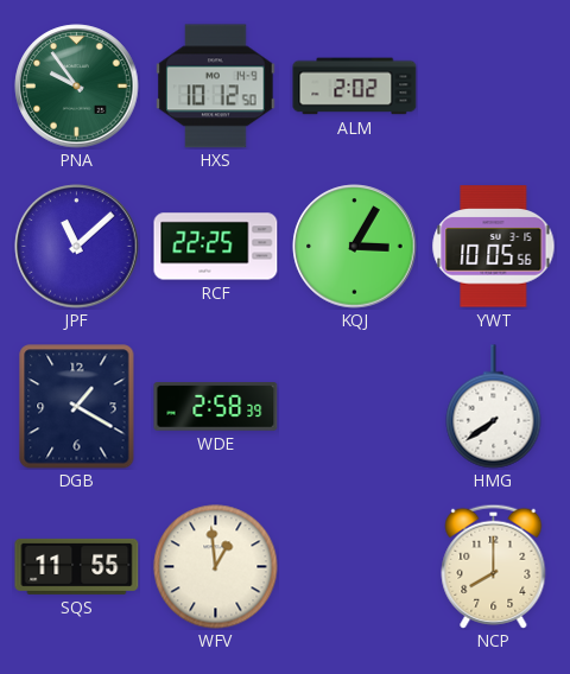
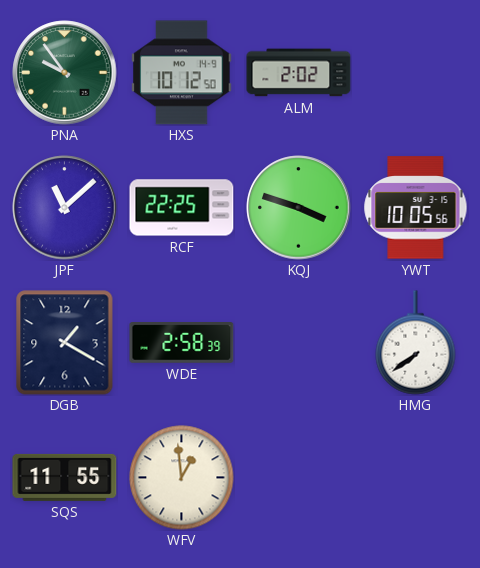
KQJ: 3:05 -> 3:48 (299, 208)
NCP: 8:00 -> none (494, 566)
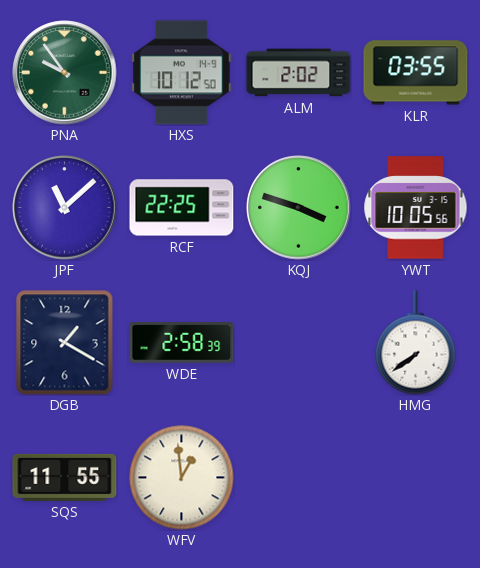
KLR: none -> 03:55 (416, 73)
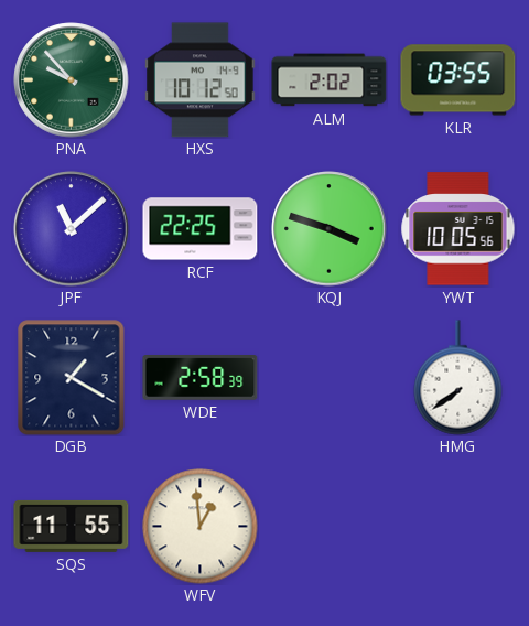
PNA: 9:54 -> 9:53 (72, 80)
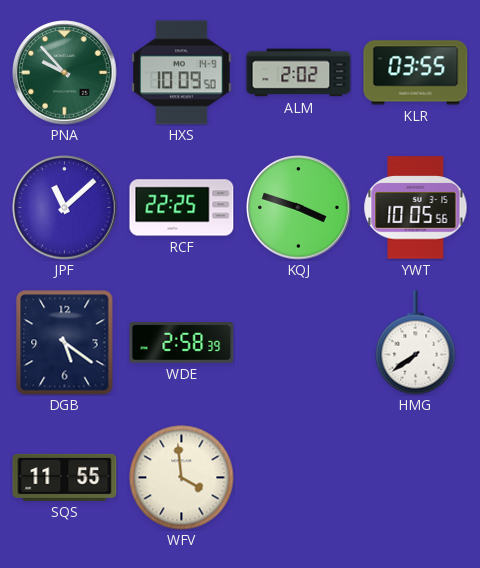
HXS: 10:12 -> 10:09 (182, 73)
DGB: 1:20 -> 5:21 (65, 343)
WFV: 12:59 -> 3:59 (182, 478)
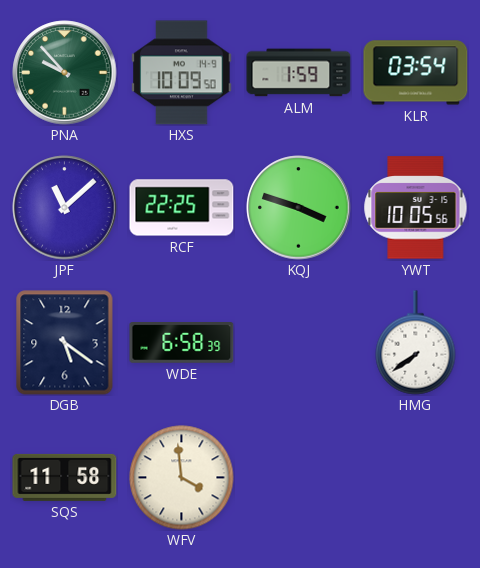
ALM: 2:02 -> 1:59 (299, 73)
KLR: 03:55 -> 03:54 (416, 73)
WDE: 2:58 -> 6:58 (182, 343)
SQS: 11:55 -> 11:58 (65, 477)
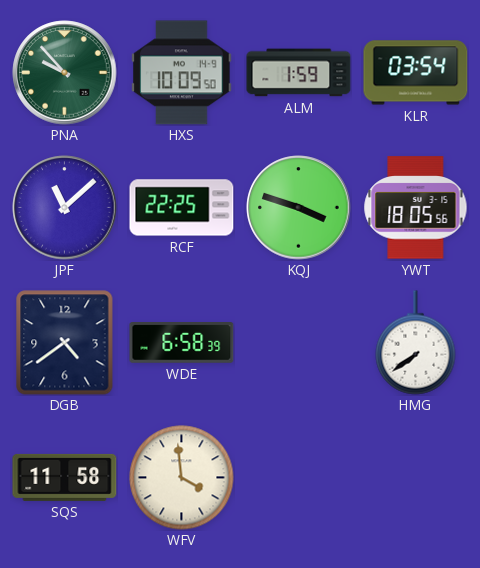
YWT: 10:05 -> 18:05 (416, 208)
DGB: 5:21 -> 4:39 (65, 343)
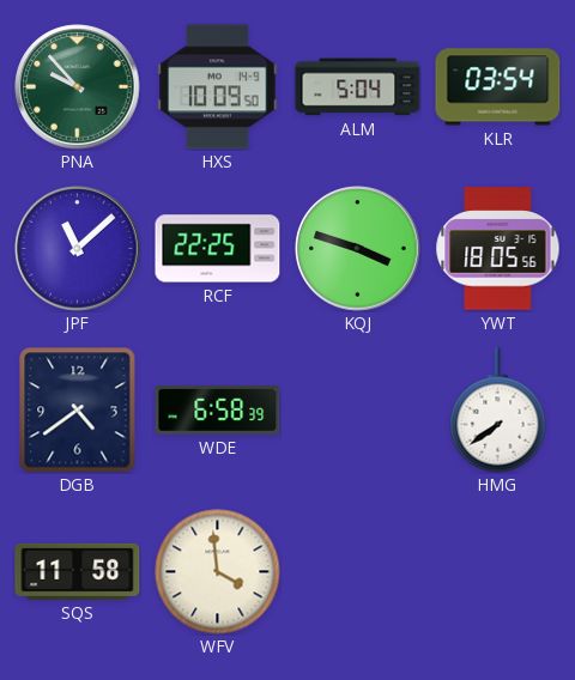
ALM: 1:59 -> 5:04 (358, 87)
